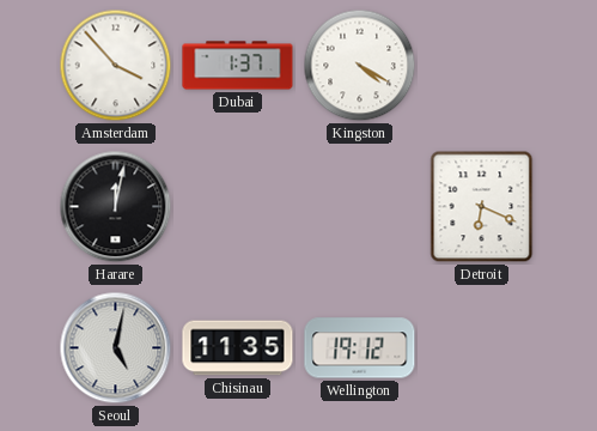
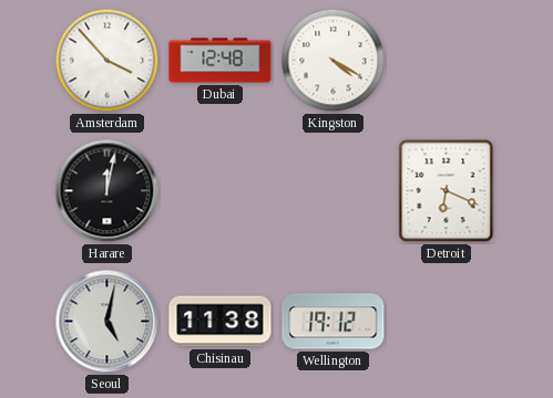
Dubai: 1:37 -> 12:48 (221, 61)
Chisinau: 11:35 -> 11:38 (221, 322)
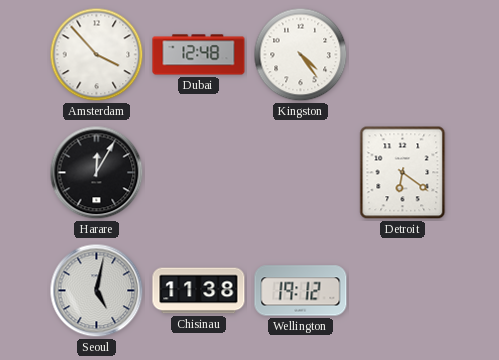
Kingston: 4:20 -> 4:24 (301, 55)
Harare: 12:02 -> 12:05 (97, 173)
Detroit: 6:19 -> 6:21 (403, 173)
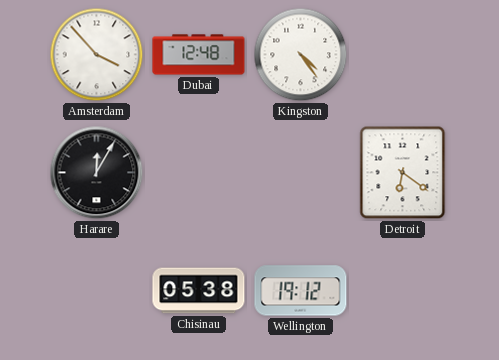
Seoul: 5:02 -> none (97, 291)
Chisinau: 11:38 -> 05:38 (199, 291)
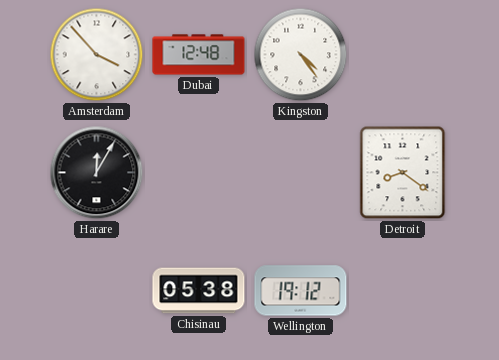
Detroit: 6:21 -> 8:21 (403, 173)
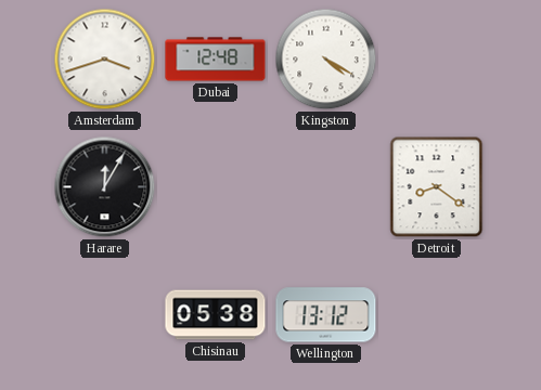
Amsterdam: 3:53 -> 3:42 (105, 60)
Kingston: 4:24 -> 4:20 (326, 60)
Wellington: 19:12 -> 13:12 (326, 315)
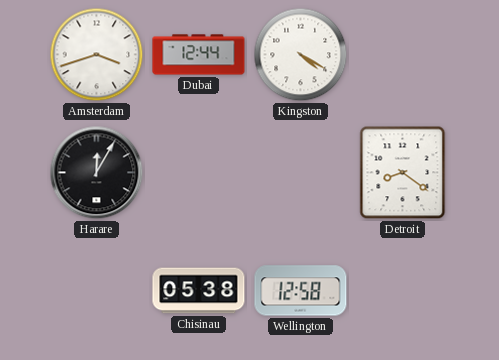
Dubai: 12:48 -> 12:44 (199, 55)
Wellington: 13:12 -> 12:58 (301, 291)
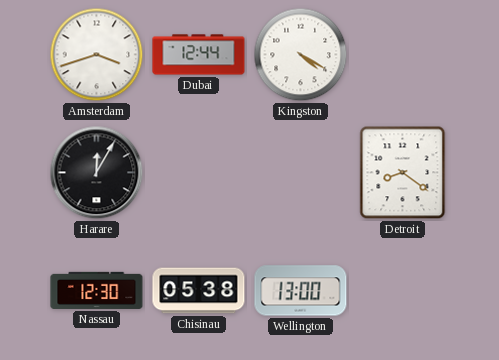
Nassau: none -> 12:30 (97, 290)
Wellington: 12:58 -> 13:00 (301, 291)
